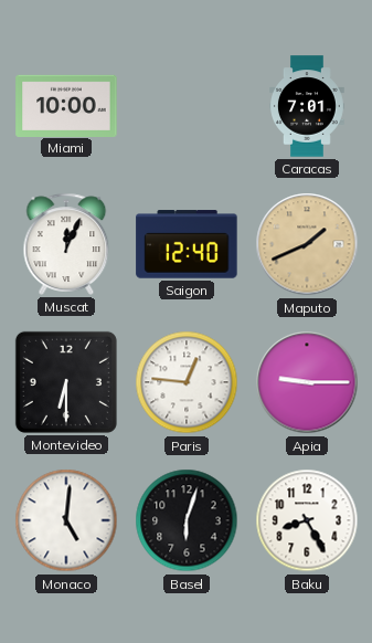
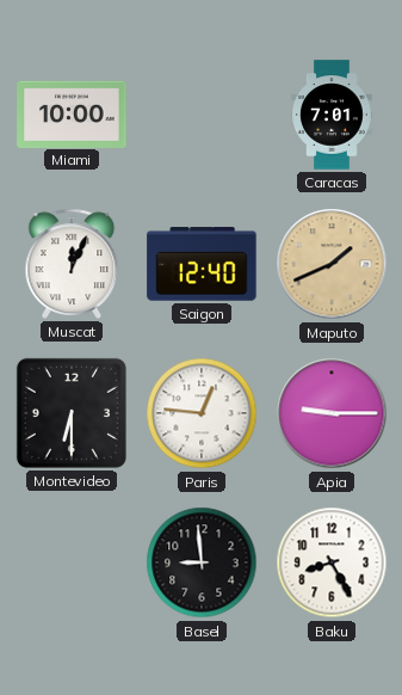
Monaco: 5:01 -> none (66, 520)
Basel: 6:03 -> 8:59 (202, 562)
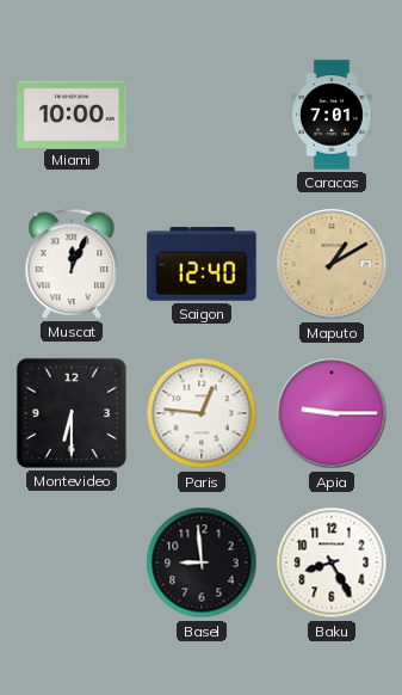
Maputo: 1:41 -> 1:10 (332, 264)
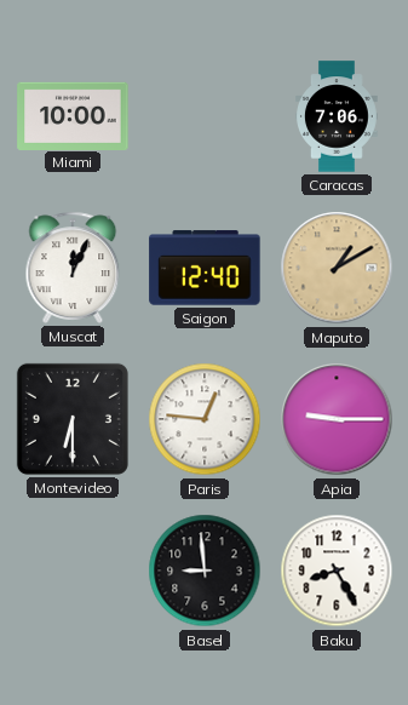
Caracas: 7:01 -> 7:06 (338, 116)
